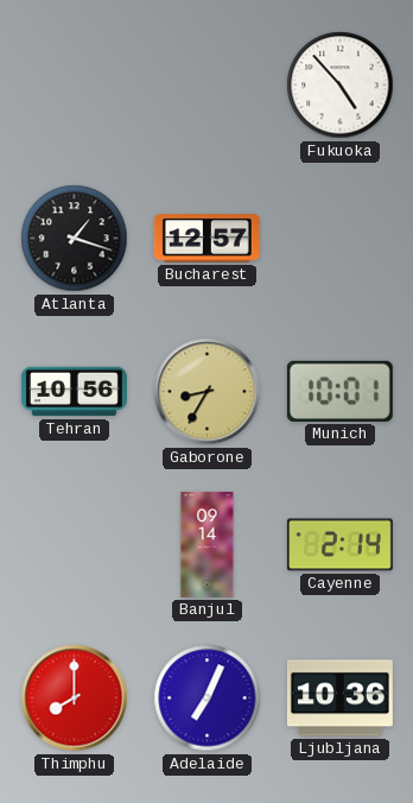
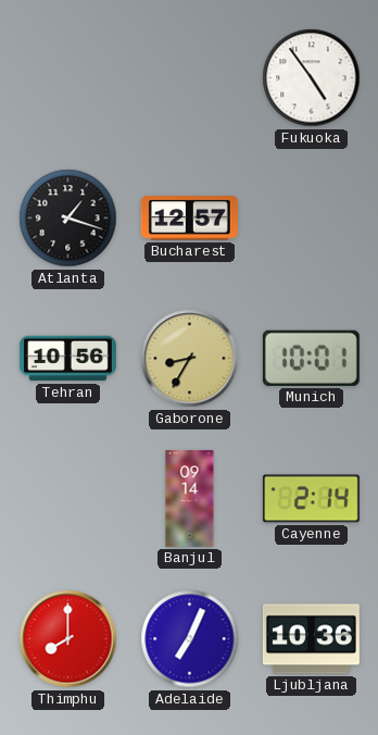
Fukuoka: 4:53 -> 4:54 (312, 78)
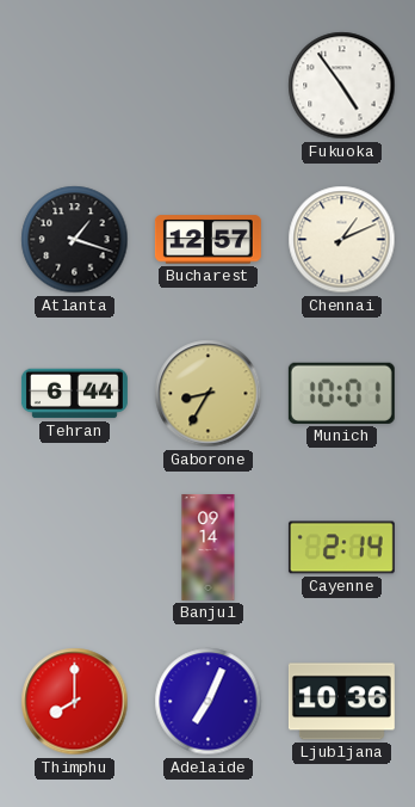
Chennai: none -> 1:11 (342, 240)
Tehran: 10:56 -> 6:44 (74, 394)
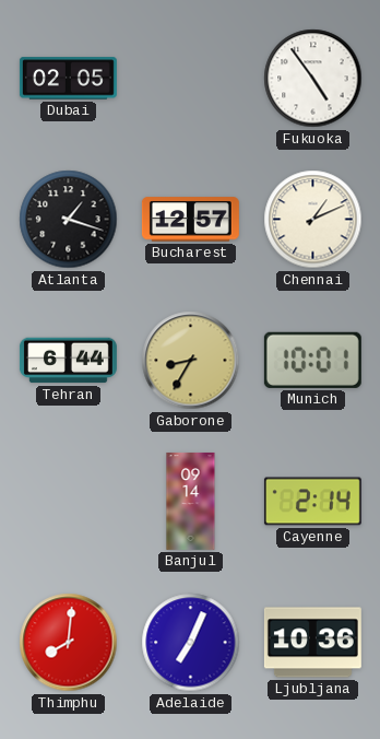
Dubai: none -> 02:05 (68, 79)
Thimphu: 8:00 -> 8:01 (69, 643)
